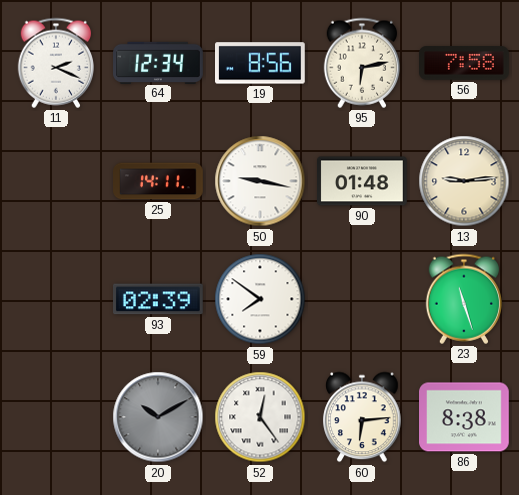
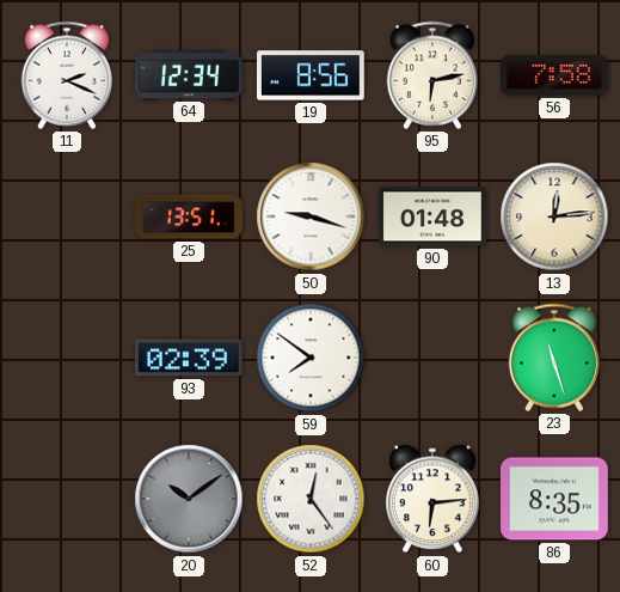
25: 14:11 -> 13:51 (189, 216)
50: 9:17 -> 9:18 (311, 216)
13: 9:14 -> 12:14 (554, 216)
20: 10:10 -> 10:09 (189, 499)
86: 8:38 -> 8:35 (555, 499)
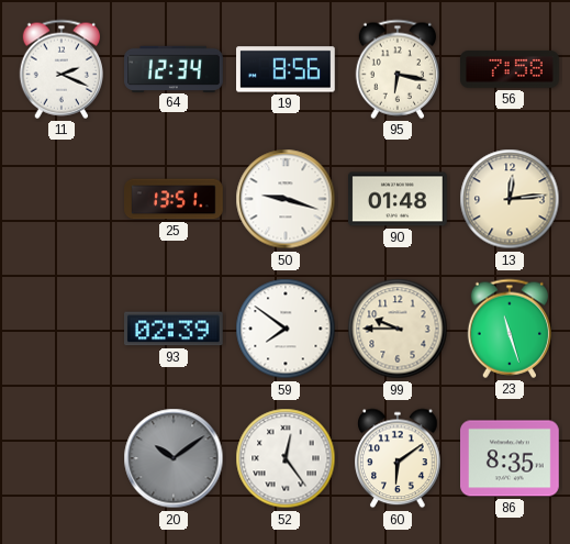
95: 6:13 -> 6:17 (396, 69)
99: none -> 9:45 (398, 329)
60: 6:14 -> 6:09 (398, 458)
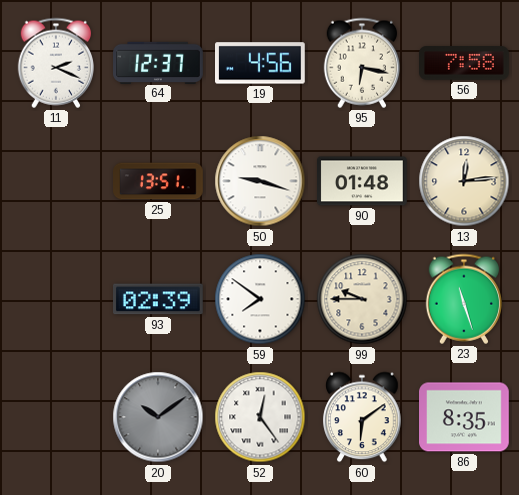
64: 12:34 -> 12:37 (158, 62)
19: 8:56 -> 4:56 (261, 63)
